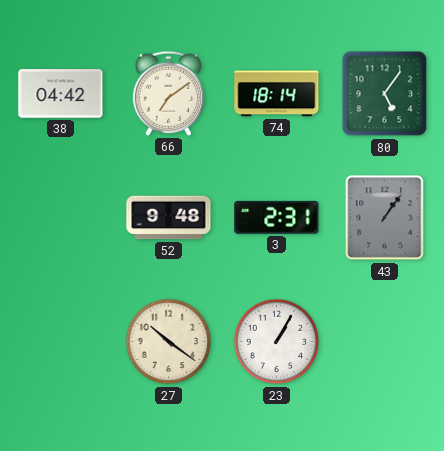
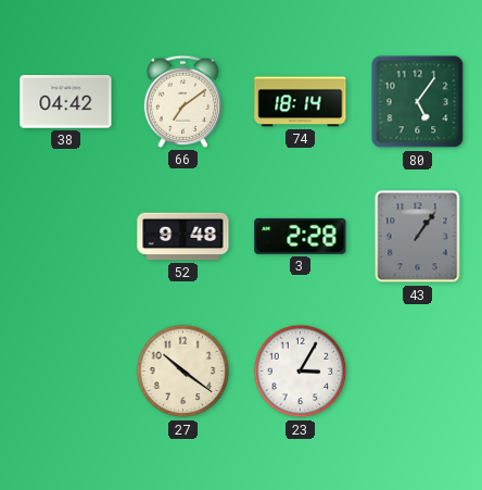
3: 2:31 -> 2:28 (301, 236)
23: 1:05 -> 3:05 (301, 372)
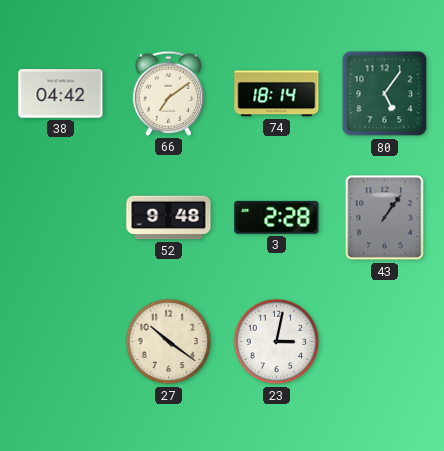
23: 3:05 -> 3:02 (277, 342)
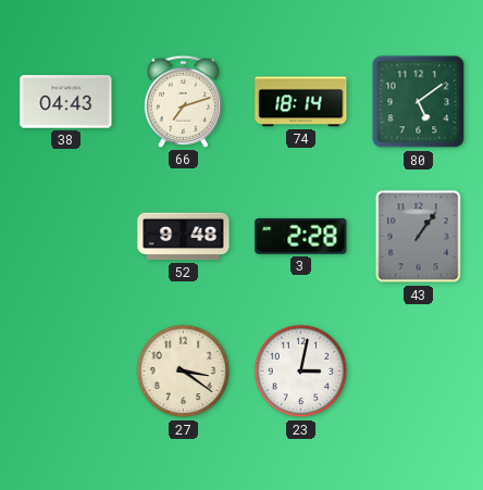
38: 04:42 -> 04:43 (66, 102)
66: 7:09 -> 7:12 (183, 101)
80: 5:06 -> 5:09 (419, 102)
27: 10:21 -> 3:21 (184, 372)
